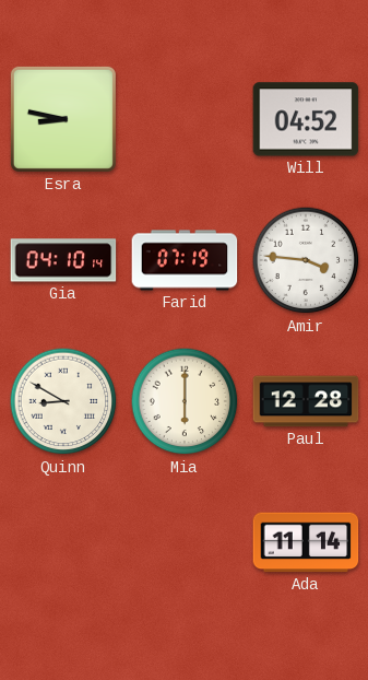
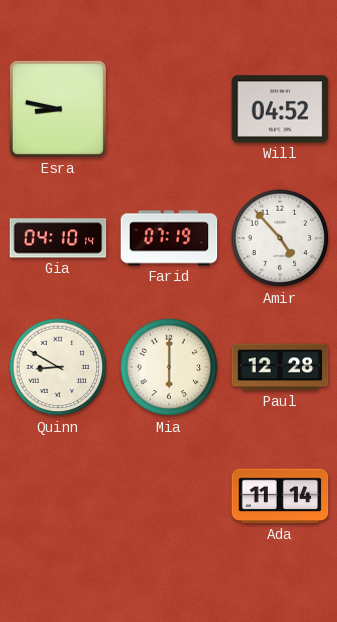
Amir: 3:46 -> 4:53 (280, 238)
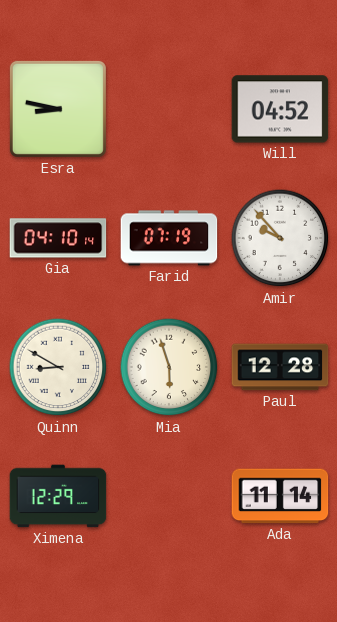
Amir: 4:53 -> 9:53 (280, 238)
Mia: 6:00 -> 5:57 (169, 367)
Ximena: none -> 12:29 (58, 496)
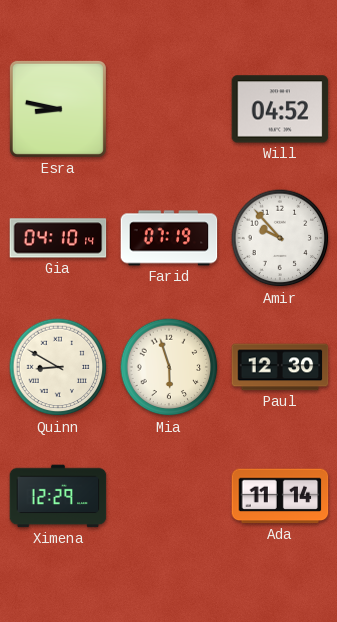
Paul: 12:28 -> 12:30 (280, 367)
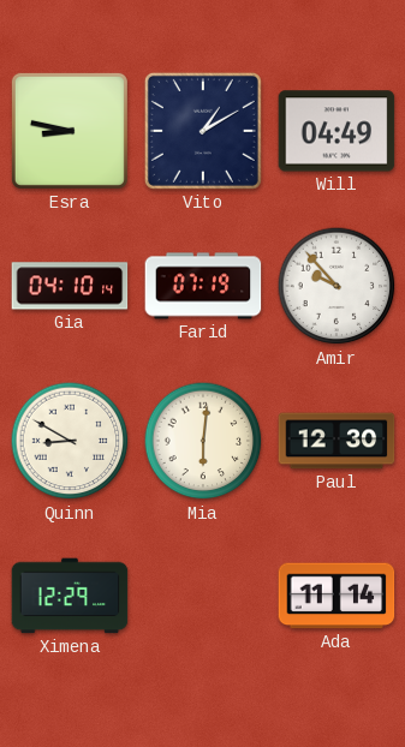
Vito: none -> 1:10 (203, 131)
Will: 04:52 -> 04:49 (336, 131)
Mia: 5:57 -> 6:01 (203, 441)
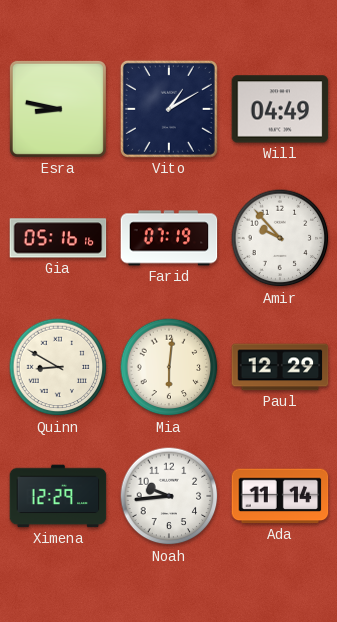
Gia: 04:10 -> 05:16 (58, 238)
Paul: 12:30 -> 12:29 (280, 367)
Noah: none -> 9:44 (169, 496)
